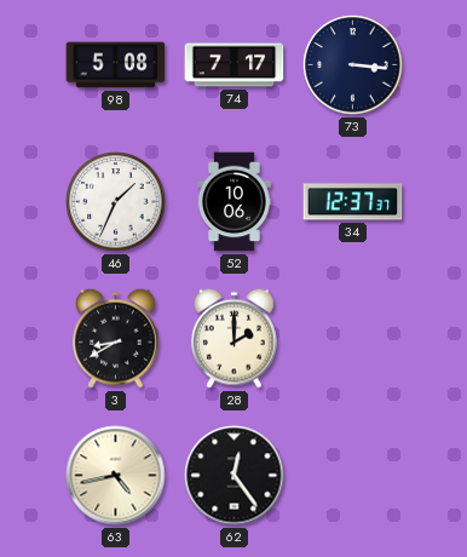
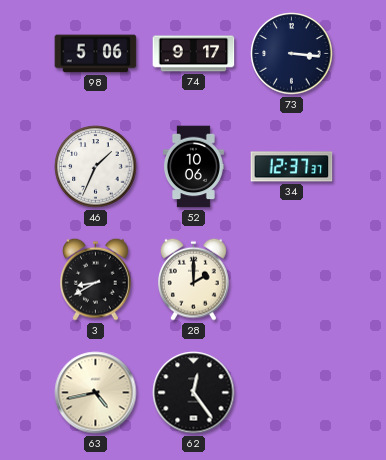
98: 5:08 -> 5:06 (96, 54)
74: 7:17 -> 9:17 (194, 54)
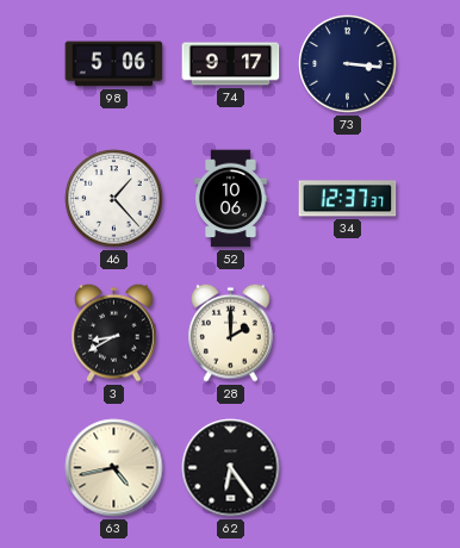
46: 1:34 -> 1:23 (114, 199)
62: 12:24 -> 6:24 (231, 468)
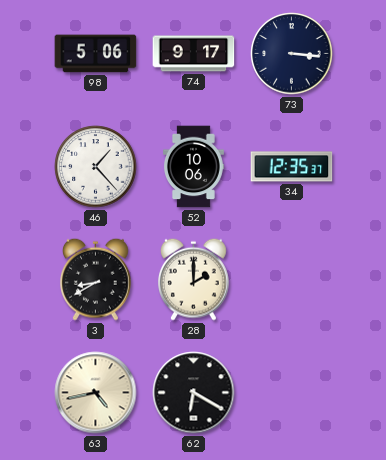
34: 12:37 -> 12:35 (292, 167)
62: 6:24 -> 6:20 (194, 393)
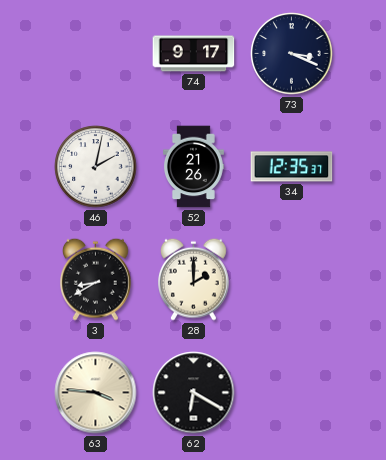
98: 5:06 -> none (96, 54)
73: 3:16 -> 3:19 (292, 54)
46: 1:23 -> 2:02 (96, 167)
52: 10:06 -> 21:26 (194, 167)
63: 4:43 -> 3:46 (96, 393)
